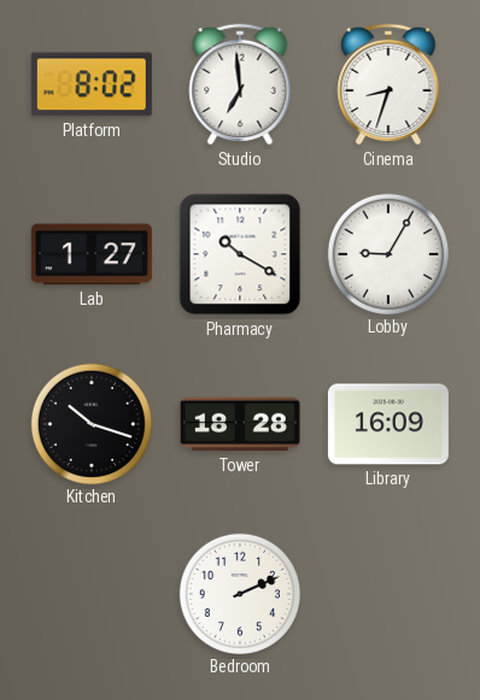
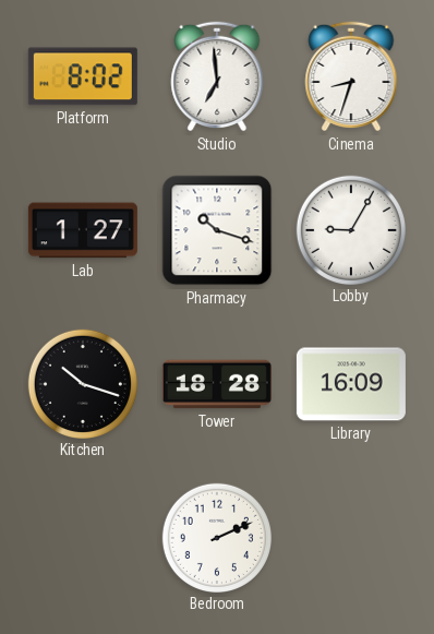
Pharmacy: 10:20 -> 10:18 (217, 230)
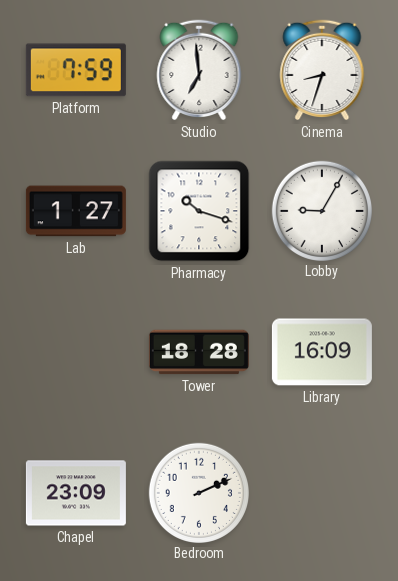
Platform: 8:02 -> 7:59 (76, 70)
Kitchen: 10:18 -> none (82, 383)
Chapel: none -> 23:09 (76, 493)
